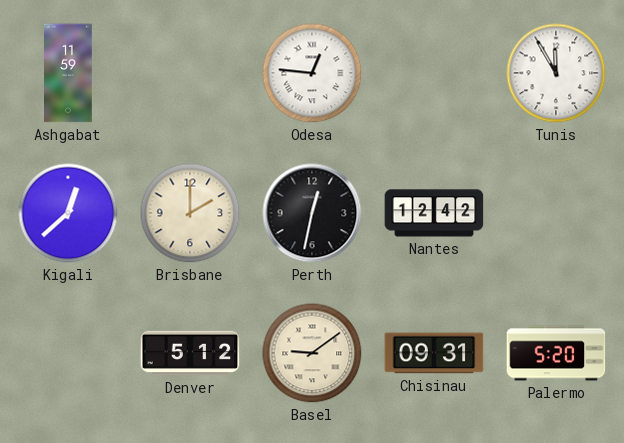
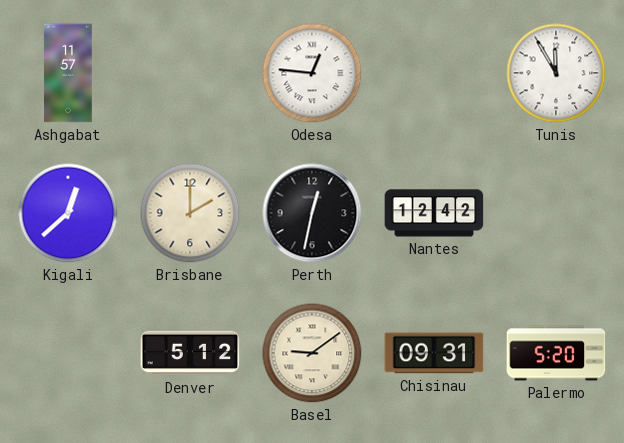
Ashgabat: 11:59 -> 11:57 (69, 73)
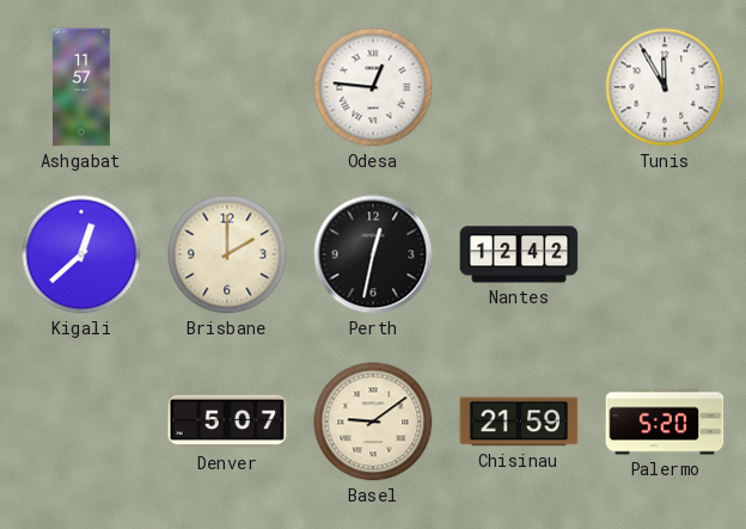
Denver: 5:12 -> 5:07 (227, 422)
Chisinau: 09:31 -> 21:59 (519, 422)
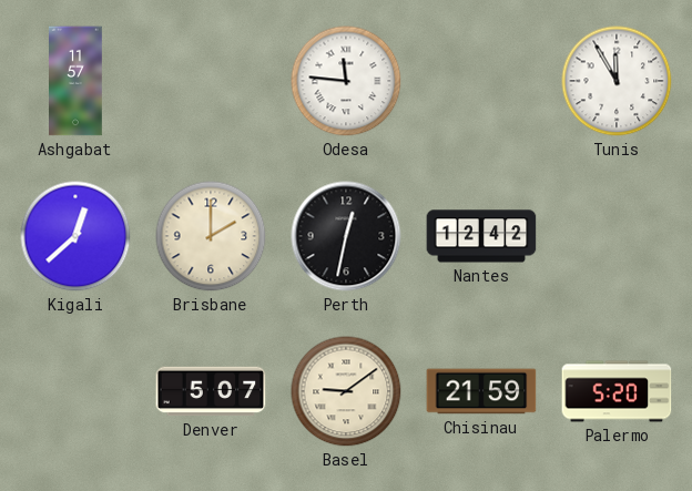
Odesa: 12:46 -> 11:46 (346, 81)
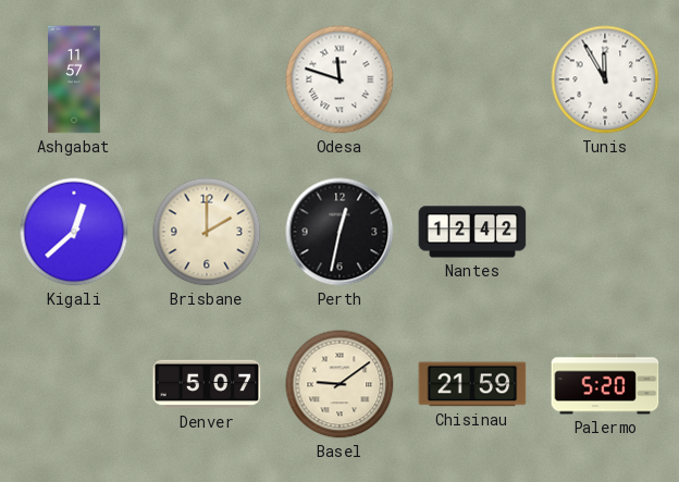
Odesa: 11:46 -> 11:48 (339, 79)
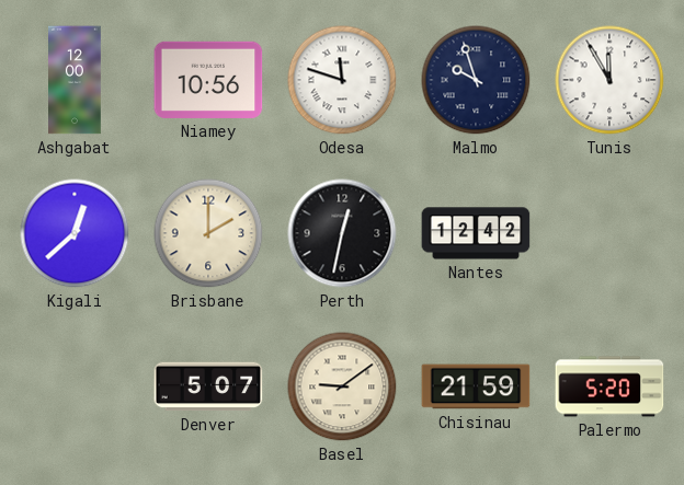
Ashgabat: 11:57 -> 12:00 (76, 80)
Niamey: none -> 10:56 (208, 80)
Malmo: none -> 9:57 (476, 80)
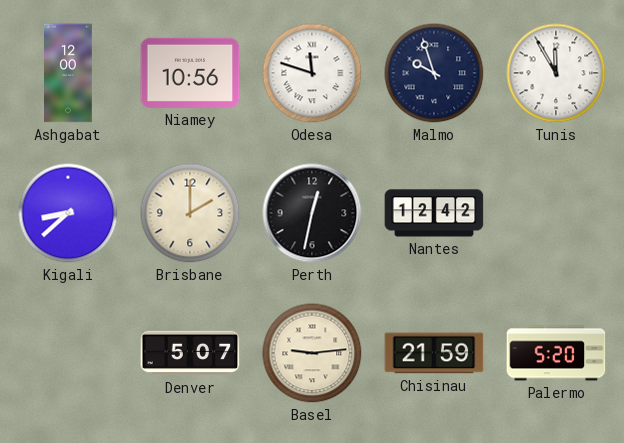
Kigali: 12:38 -> 8:38 (68, 213)
Basel: 9:09 -> 9:14 (312, 353)
